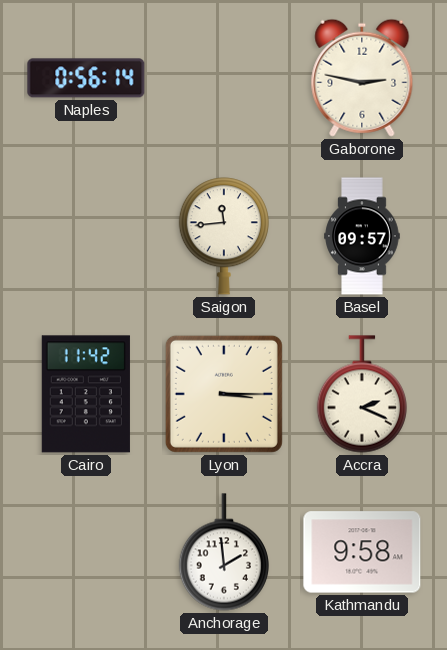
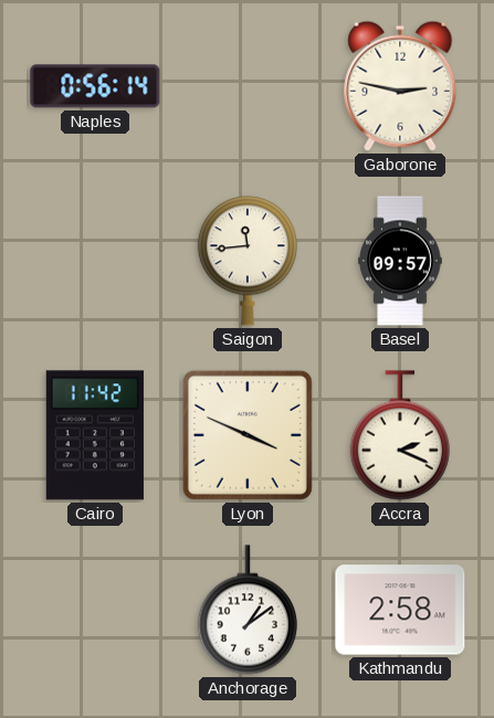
Lyon: 3:15 -> 3:49 (248, 435)
Anchorage: 1:59 -> 1:09 (248, 610)
Kathmandu: 9:58 -> 2:58 (400, 610)
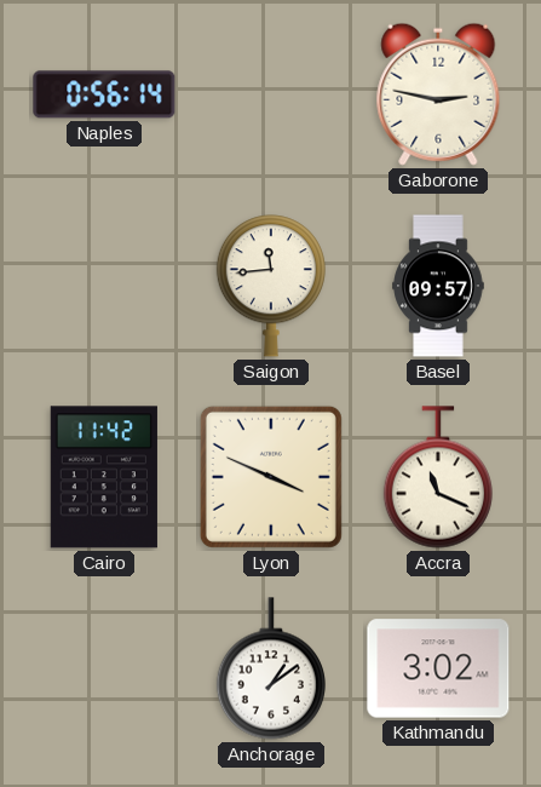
Accra: 2:19 -> 11:19 (438, 477)
Kathmandu: 2:58 -> 3:02 (438, 668)
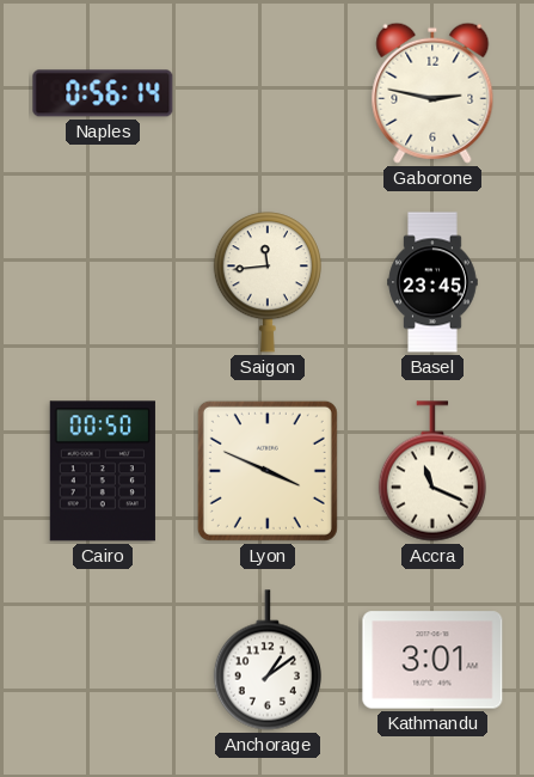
Basel: 09:57 -> 23:45 (432, 282)
Cairo: 11:42 -> 00:50 (103, 471)
Kathmandu: 3:02 -> 3:01 (432, 660)
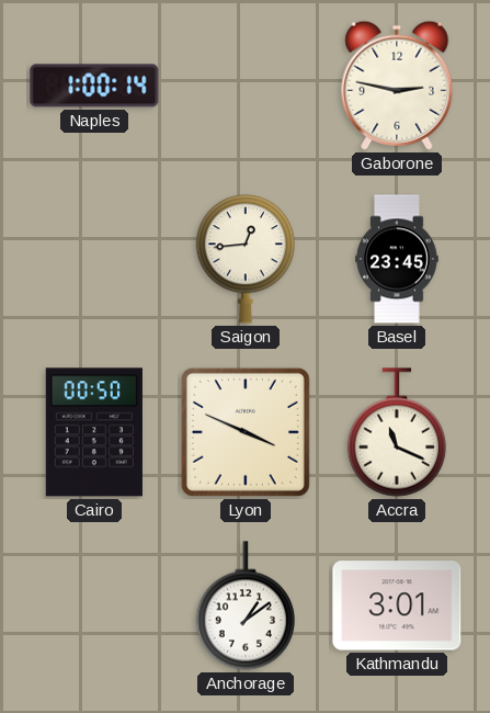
Naples: 0:56 -> 1:00 (94, 86)
Saigon: 11:44 -> 12:44 (246, 259)
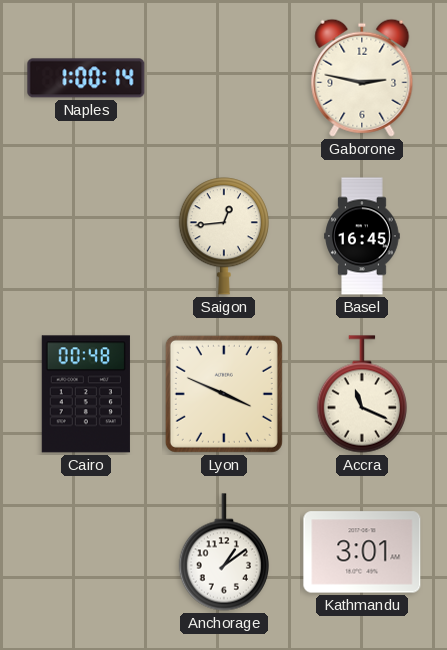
Basel: 23:45 -> 16:45 (362, 236)
Cairo: 00:50 -> 00:48 (86, 394)
